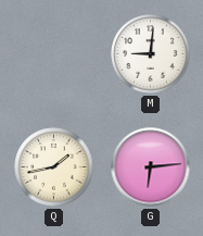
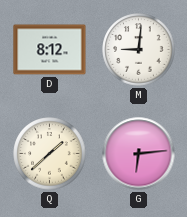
D: none -> 8:12 (50, 50)
Q: 1:43 -> 1:38 (50, 154)
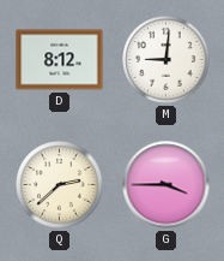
Q: 1:38 -> 2:38 (60, 185)
G: 6:14 -> 3:45 (167, 185)
